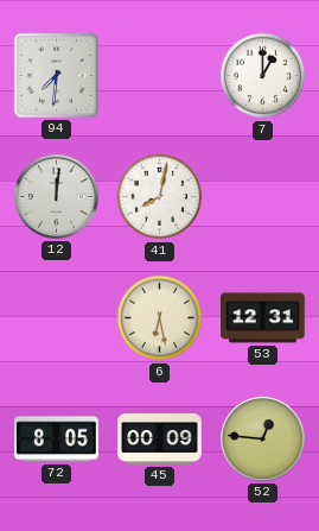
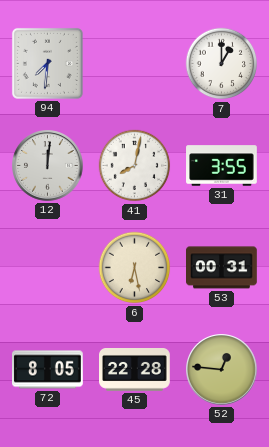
31: none -> 3:55 (222, 166)
53: 12:31 -> 00:31 (222, 268)
45: 00:09 -> 22:28 (135, 370)
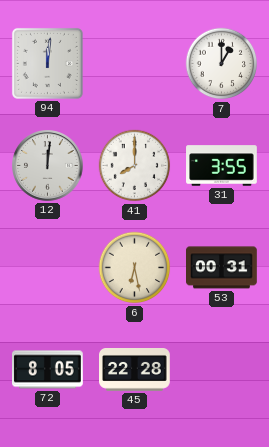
94: 7:31 -> 12:01 (47, 63)
41: 8:02 -> 8:00 (135, 166)
52: 12:46 -> none (222, 370)
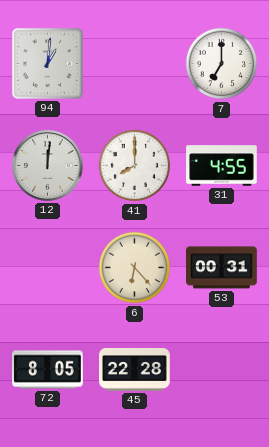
94: 12:01 -> 1:01 (47, 63)
7: 1:00 -> 7:00 (222, 64)
31: 3:55 -> 4:55 (222, 166)
6: 6:28 -> 6:23 (135, 268)
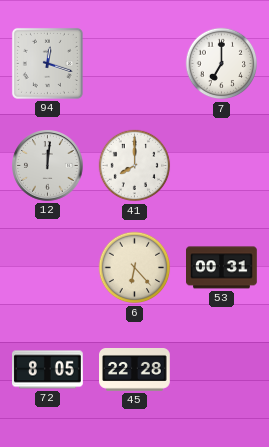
94: 1:01 -> 12:18 (47, 63)
31: 4:55 -> none (222, 166)
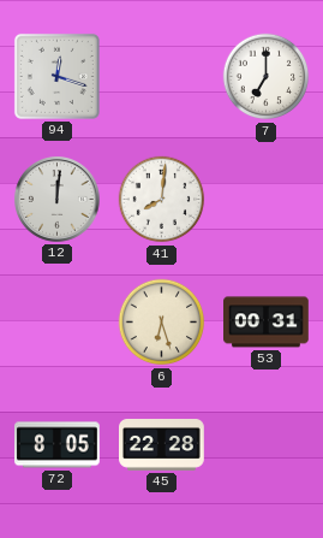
41: 8:00 -> 8:01 (162, 200)
6: 6:23 -> 6:27 (162, 323)
